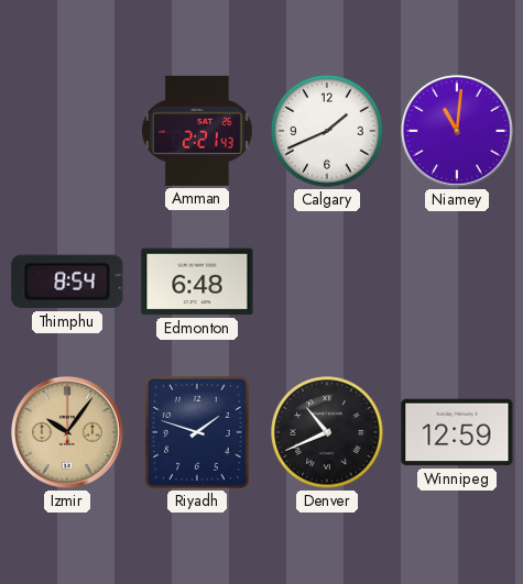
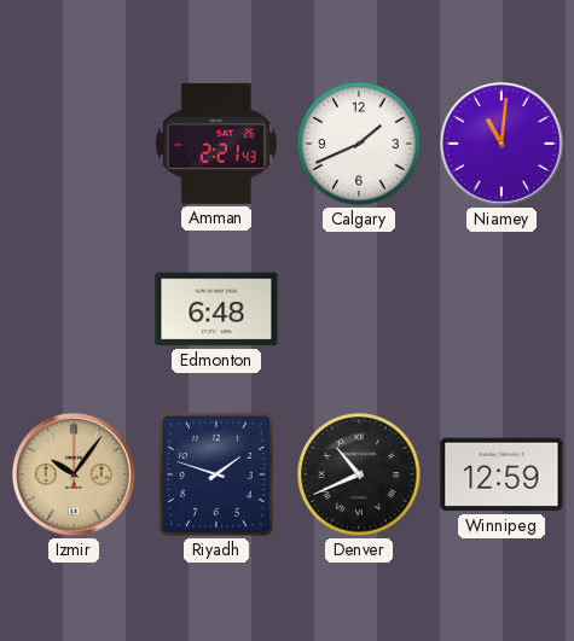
Thimphu: 8:54 -> none (67, 282)
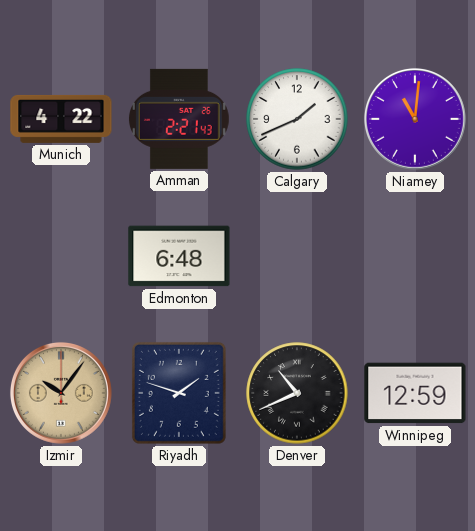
Munich: none -> 4:22 (61, 119)
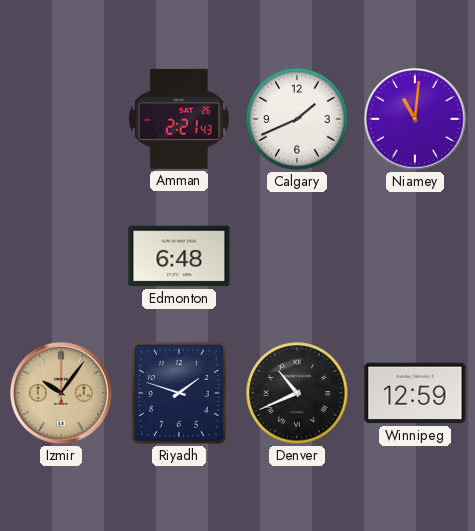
Munich: 4:22 -> none (61, 119)
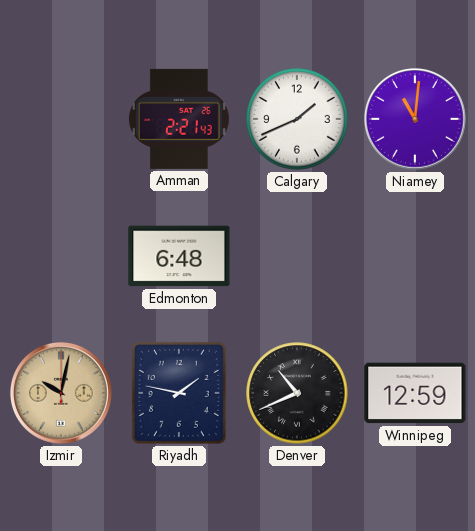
Izmir: 10:06 -> 10:02 (61, 393)
Riyadh: 1:48 -> 1:47 (179, 393)
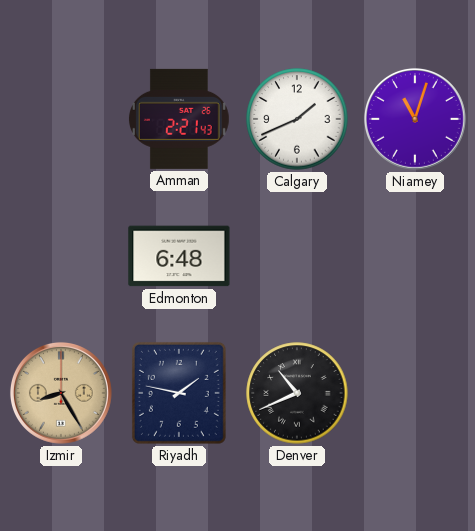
Niamey: 11:01 -> 11:03 (415, 119)
Izmir: 10:02 -> 8:25 (61, 393)
Winnipeg: 12:59 -> none (415, 393)
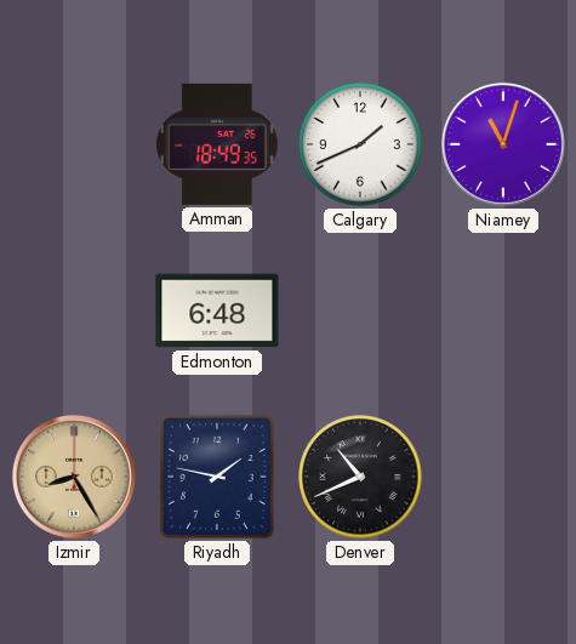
Amman: 2:21 -> 18:49 (217, 144)
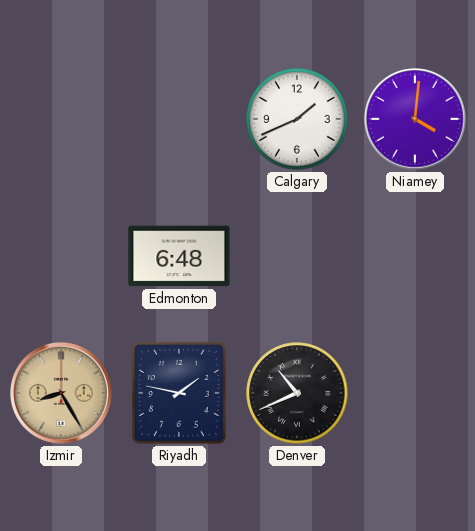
Amman: 18:49 -> none (217, 144)
Niamey: 11:03 -> 4:01 (415, 119)
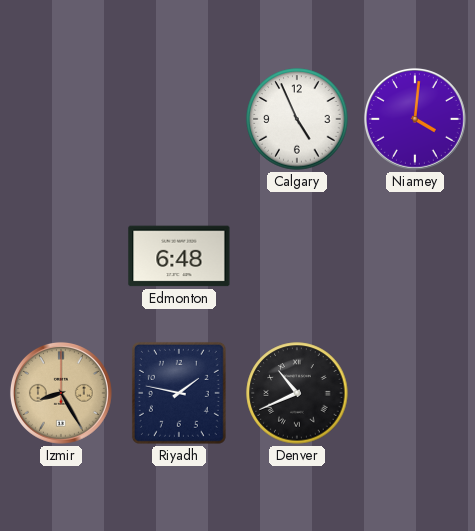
Calgary: 1:41 -> 4:56 (297, 119)
